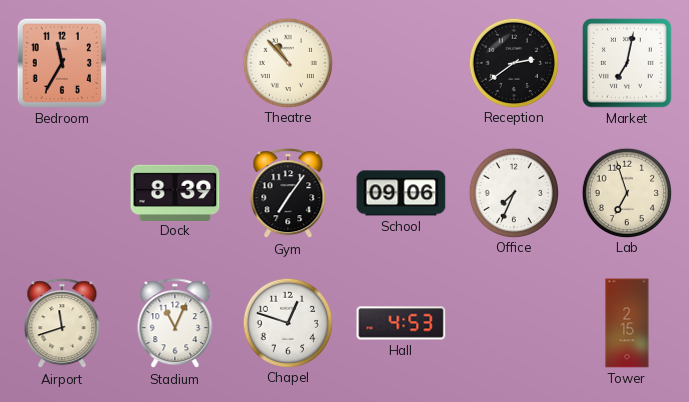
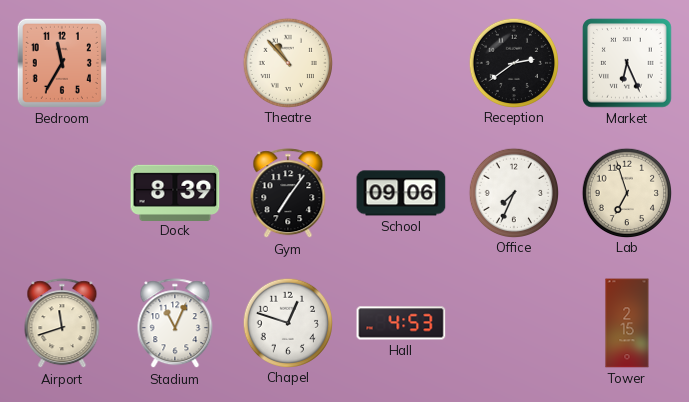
Market: 7:02 -> 6:26 (627, 63)
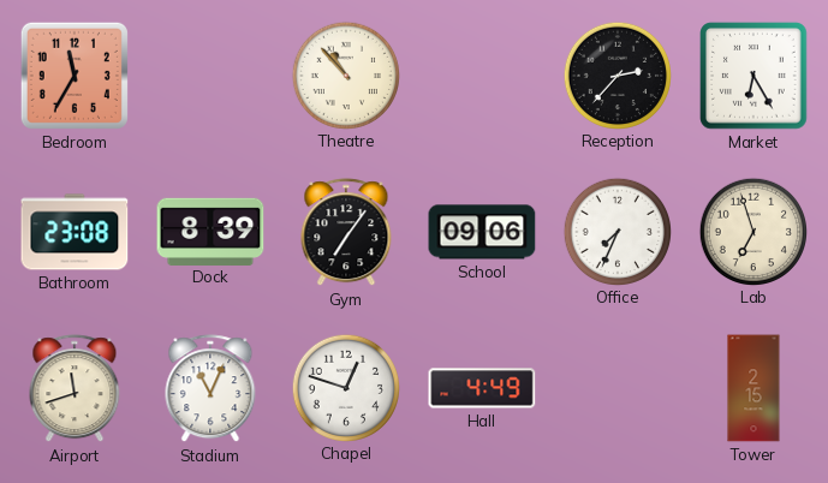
Reception: 2:39 -> 2:37 (616, 74)
Market: 6:26 -> 6:25 (753, 76)
Bathroom: none -> 23:08 (75, 232)
Hall: 4:53 -> 4:49 (482, 388)
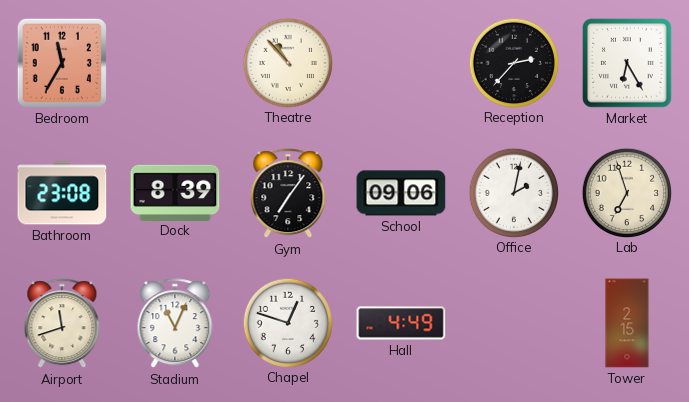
Office: 7:34 -> 2:02 (513, 192)
